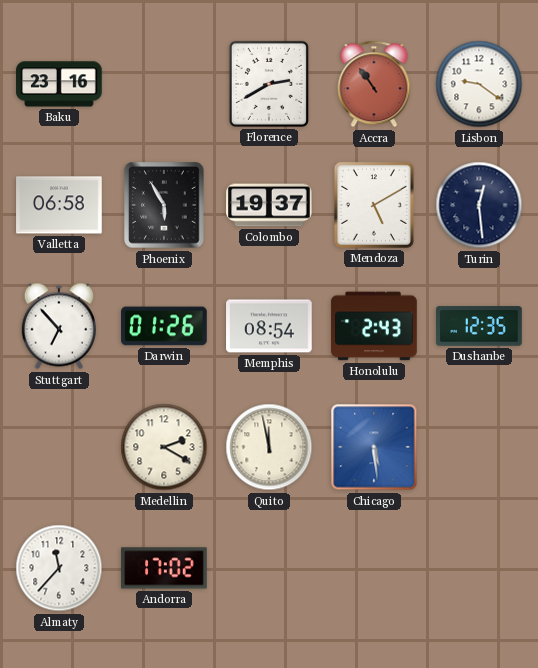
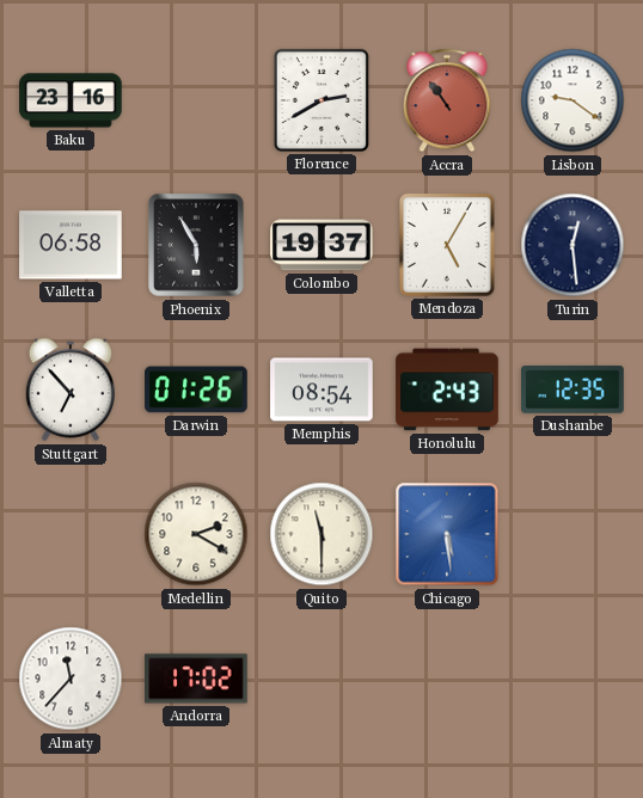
Mendoza: 5:10 -> 5:05 (447, 245)
Quito: 11:58 -> 11:30 (321, 534)
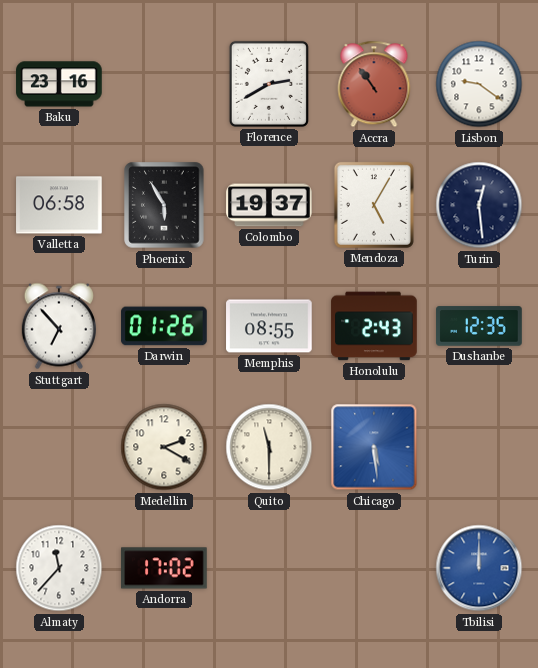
Memphis: 08:54 -> 08:55 (269, 326)
Tbilisi: none -> 12:00 (479, 568)
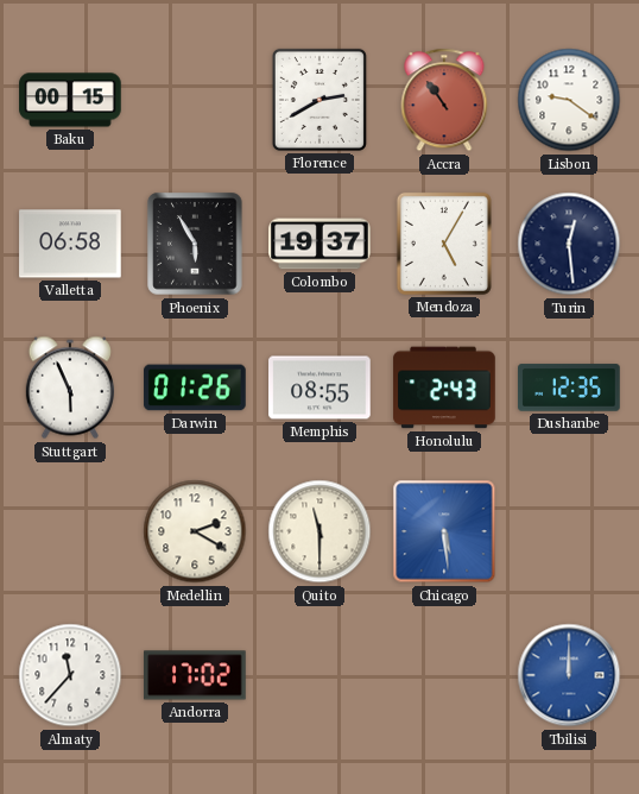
Baku: 23:16 -> 00:15 (70, 100)
Stuttgart: 6:53 -> 5:56 (70, 387)
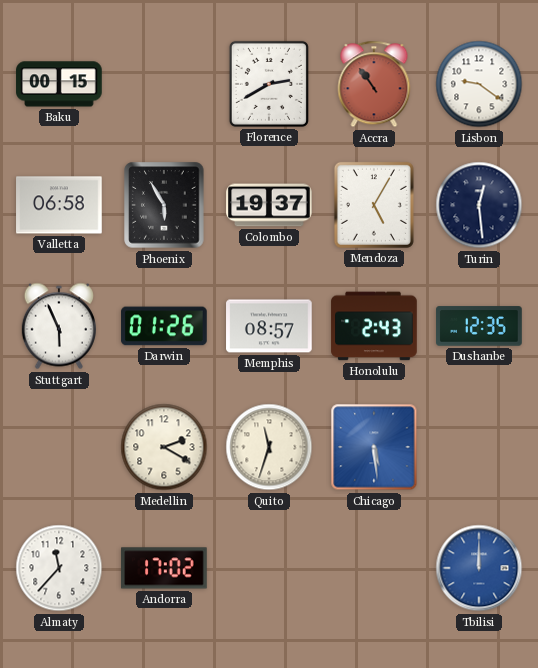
Memphis: 08:55 -> 08:57 (269, 326)
Quito: 11:30 -> 11:33 (269, 447)
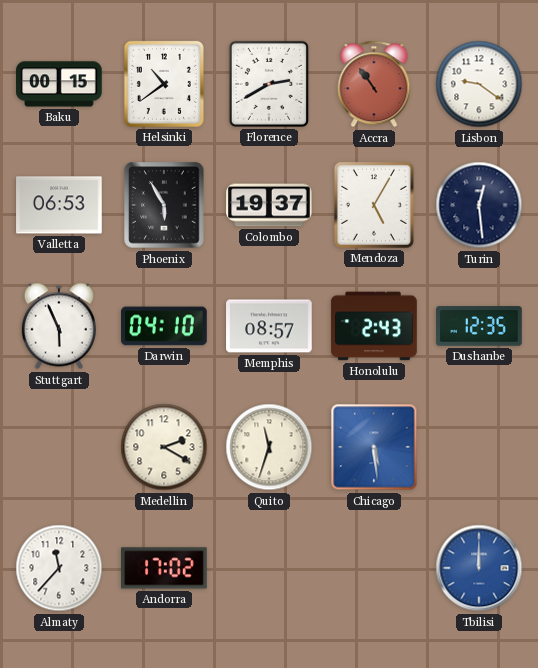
Helsinki: none -> 10:39 (164, 84)
Valletta: 06:58 -> 06:53 (59, 205)
Darwin: 01:26 -> 04:10 (164, 326)
